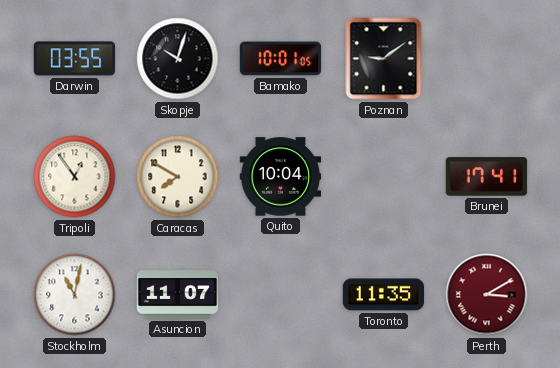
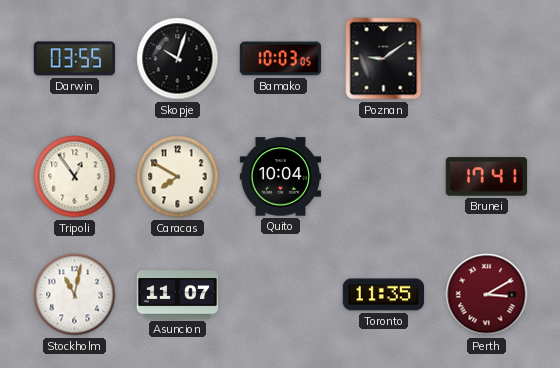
Bamako: 10:01 -> 10:03 (281, 59)
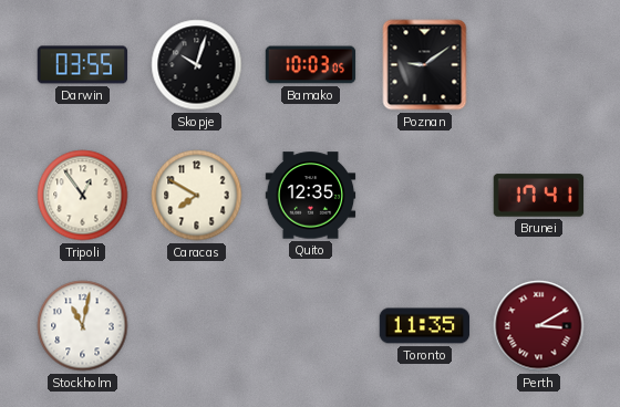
Quito: 10:04 -> 12:35 (311, 196)
Asuncion: 11:07 -> none (178, 295)
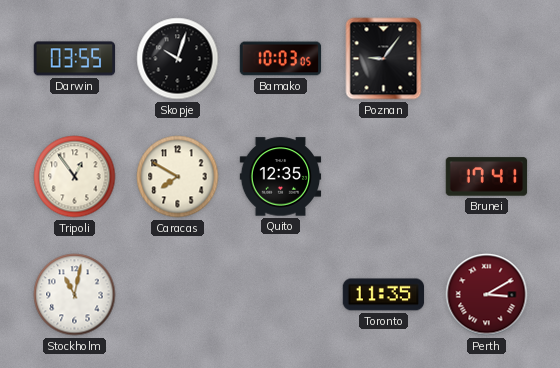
Poznan: 9:09 -> 9:06 (384, 59)
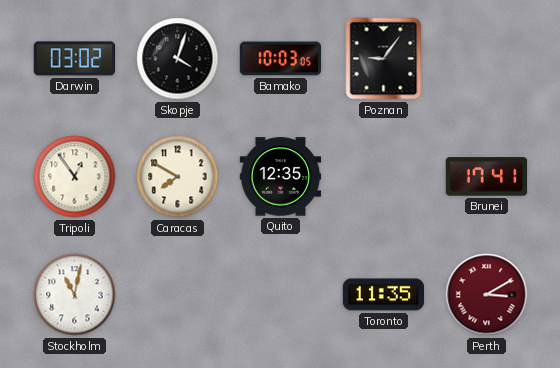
Darwin: 03:55 -> 03:02 (75, 59)
Skopje: 10:03 -> 4:03 (178, 59)
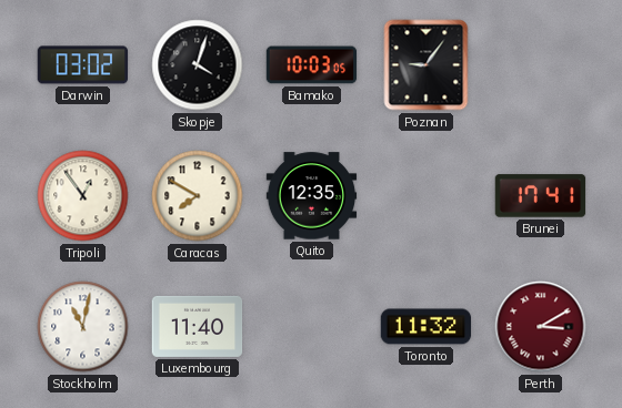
Luxembourg: none -> 11:40 (198, 326)
Toronto: 11:35 -> 11:32 (427, 327)
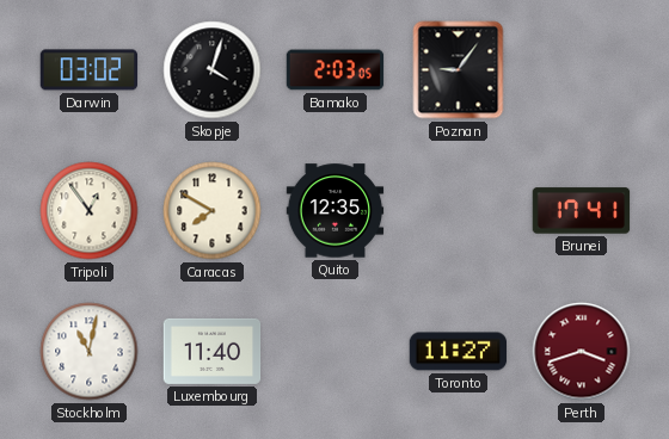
Bamako: 10:03 -> 2:03 (336, 70)
Toronto: 11:32 -> 11:27 (459, 352)
Perth: 3:10 -> 3:42 (582, 352)
